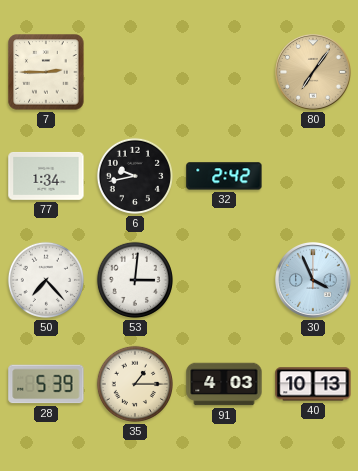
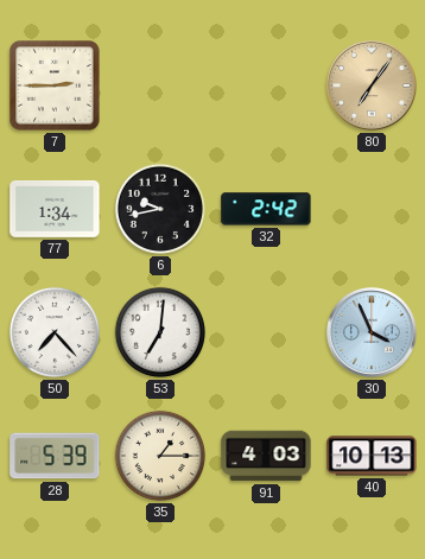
53: 3:01 -> 7:01 (160, 332)
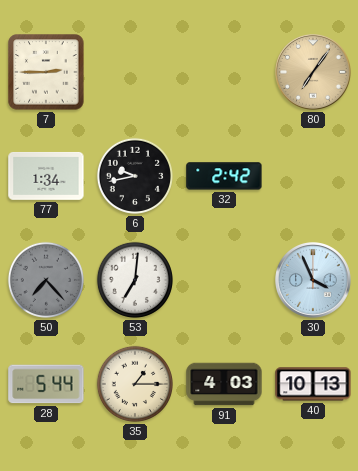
50 dial: white -> grey (46, 280)
28: 5:39 -> 5:44 (46, 384)
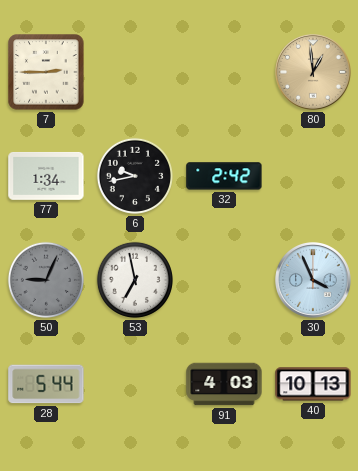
80: 7:06 -> 12:59 (314, 73)
50: 7:23 -> 9:04 (46, 280)
53: 7:01 -> 6:58 (135, 280)
35: 1:15 -> none (135, 384)
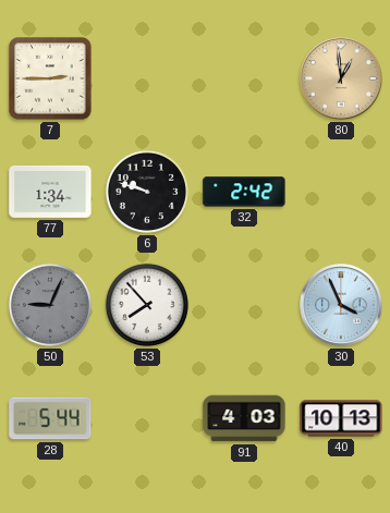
6: 9:43 -> 9:48 (147, 192)
53: 6:58 -> 7:53 (147, 305)
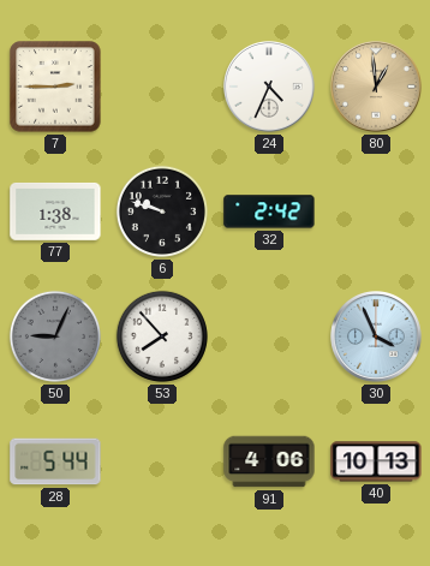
24: none -> 4:34 (270, 88)
77: 1:34 -> 1:38 (55, 211)
91: 4:03 -> 4:06 (269, 461)
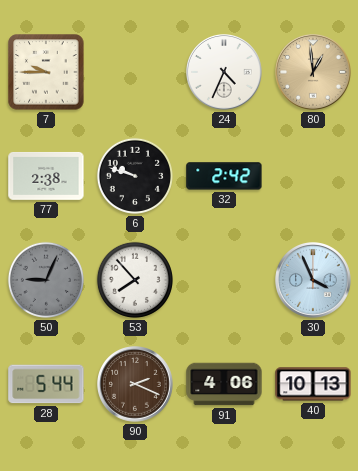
7: 2:45 -> 9:45 (46, 72)
77: 1:38 -> 2:38 (46, 176)
90: none -> 2:19 (136, 385)
